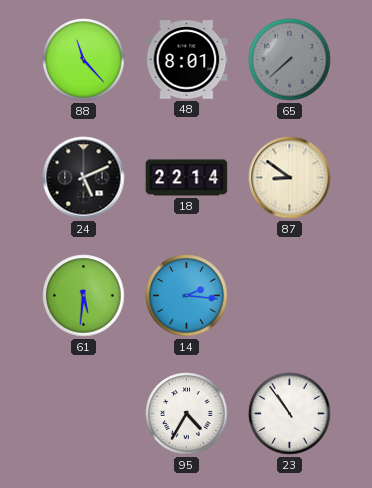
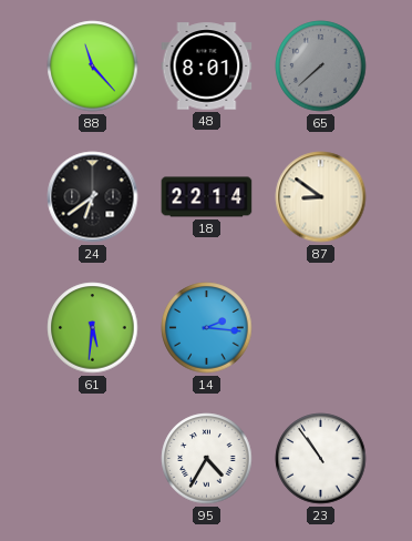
24: 5:11 -> 6:39 (93, 197)
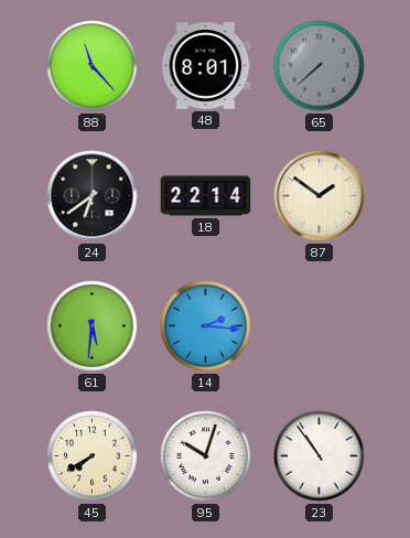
87: 8:51 -> 1:51 (320, 196)
45: none -> 7:40 (93, 456)
95: 4:35 -> 10:03 (206, 456)
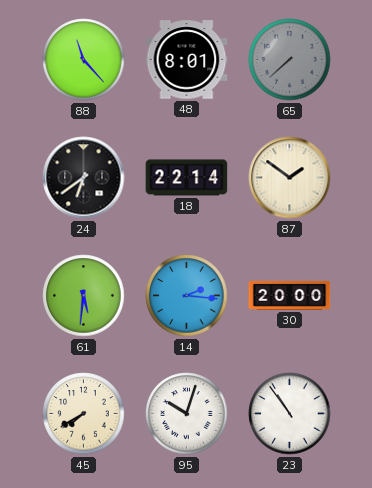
30: none -> 20:00 (290, 295)
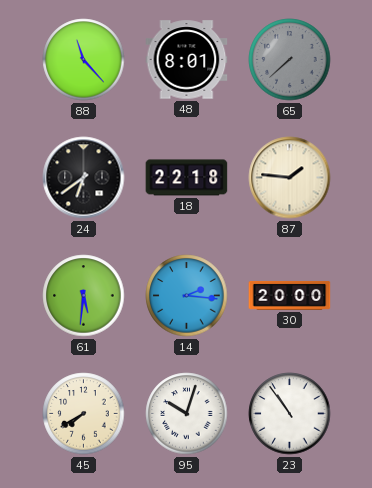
18: 22:14 -> 22:18 (187, 178)
87: 1:51 -> 1:46 (290, 178)
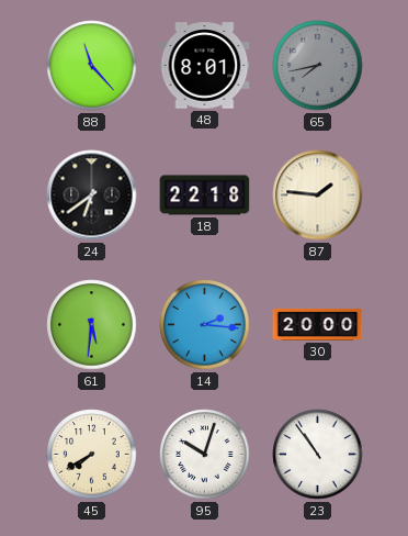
65: 7:38 -> 7:43 (318, 66)
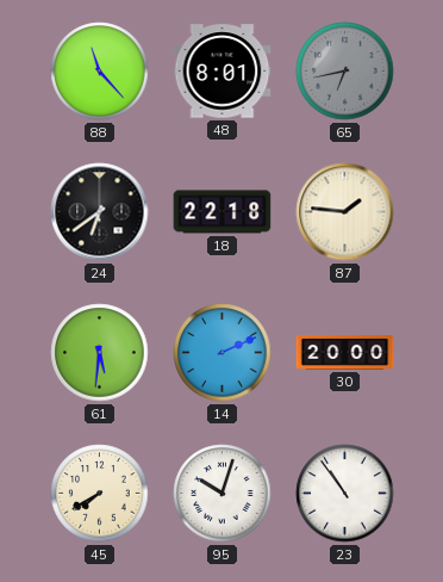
65: 7:43 -> 6:43 (345, 72)
14: 2:16 -> 2:11 (223, 353)
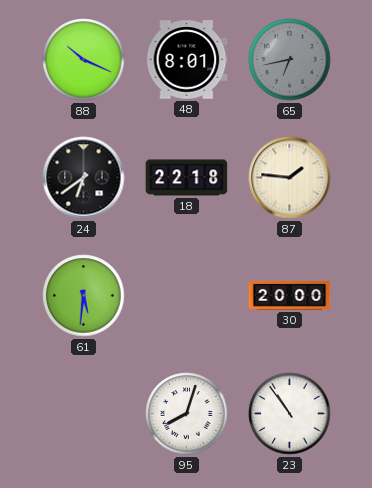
88: 11:23 -> 10:19 (84, 60)
14: 2:11 -> none (223, 353)
45: 7:40 -> none (100, 494)
95: 10:03 -> 8:03 (187, 414)
